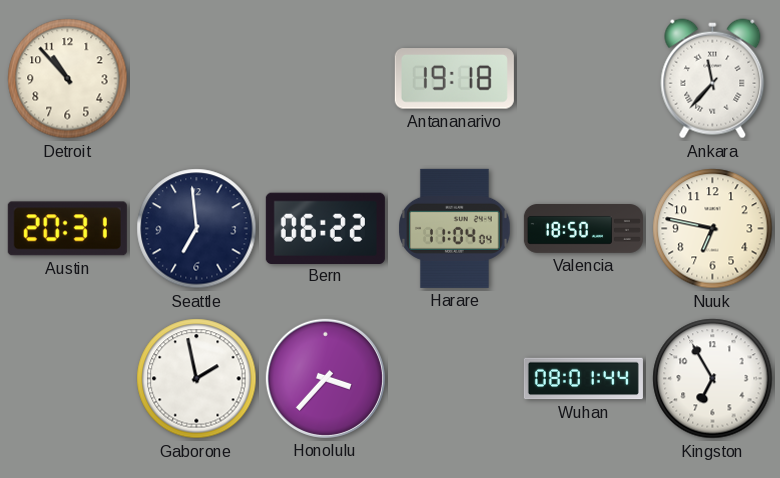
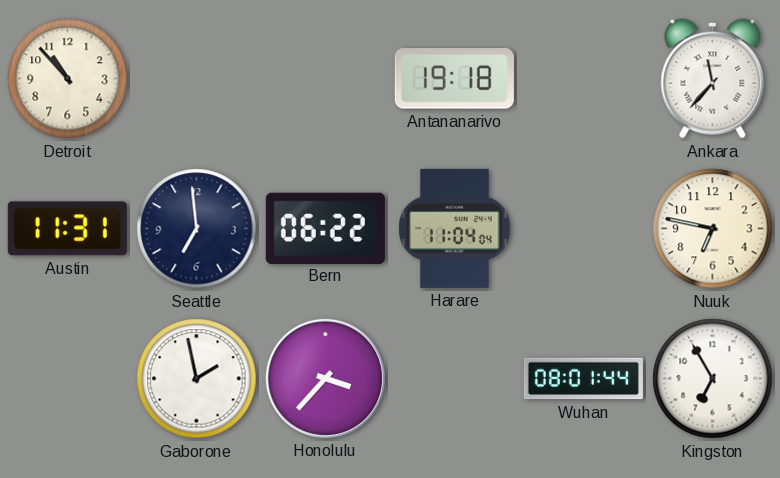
Austin: 20:31 -> 11:31 (67, 229)
Valencia: 18:50 -> none (583, 229)
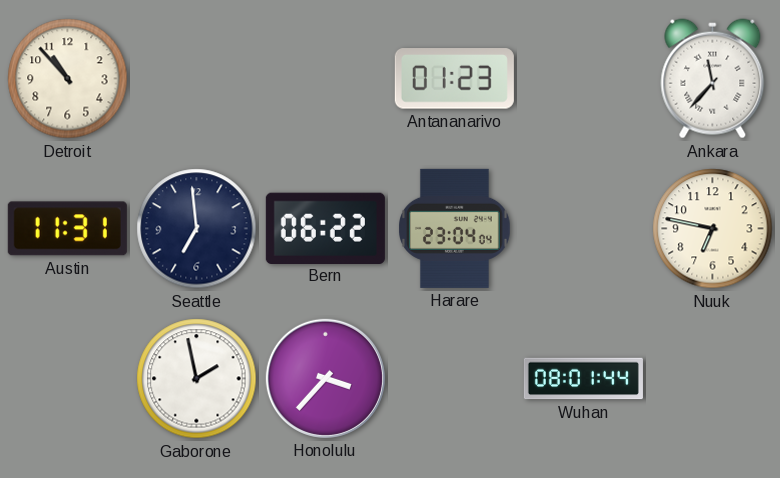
Antananarivo: 19:18 -> 01:23 (454, 79)
Harare: 11:04 -> 23:04 (455, 228)
Kingston: 6:55 -> none (713, 379)
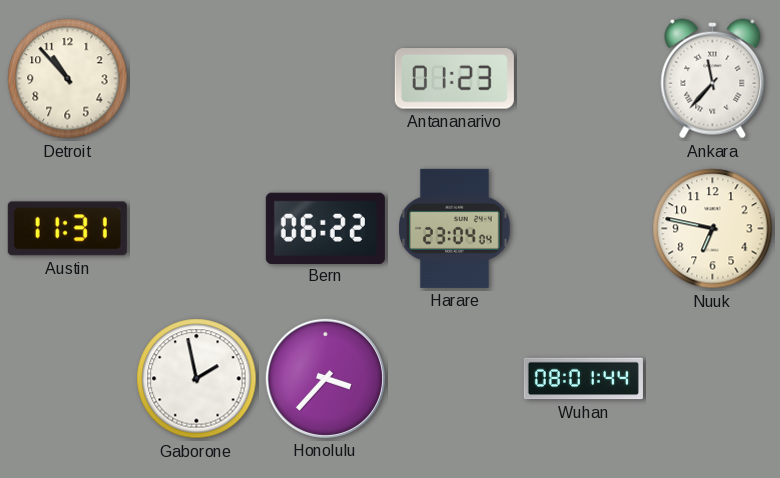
Seattle: 6:59 -> none (197, 229)
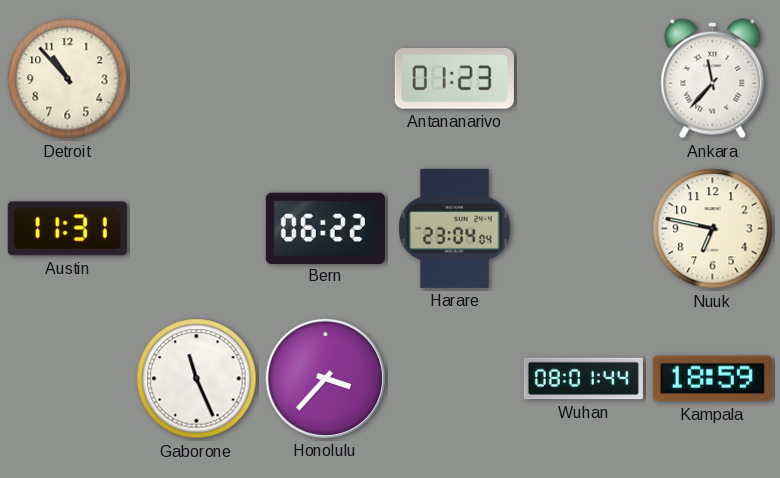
Gaborone: 1:58 -> 11:26 (197, 379)
Kampala: none -> 18:59 (712, 379)
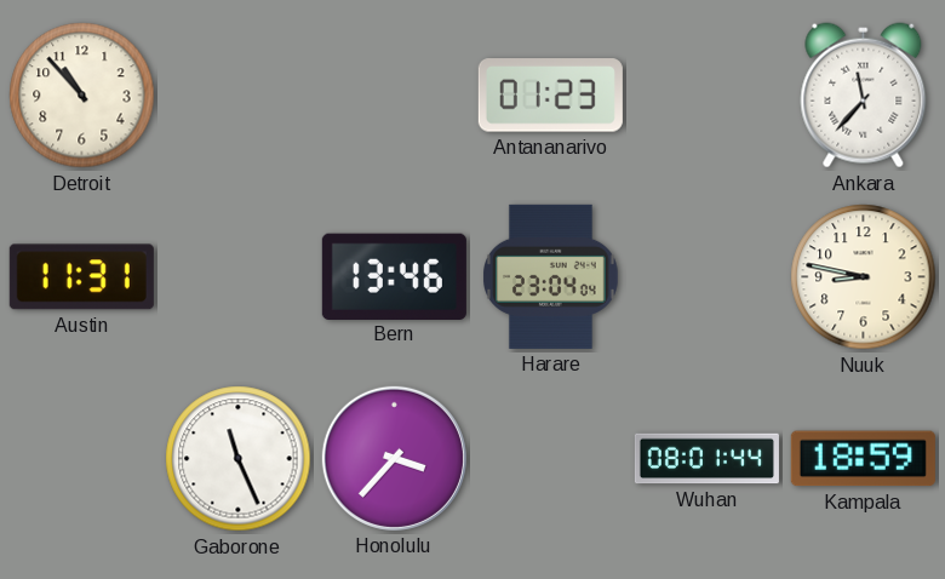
Bern: 06:22 -> 13:46 (394, 276)
Nuuk: 6:47 -> 8:47 (864, 277)
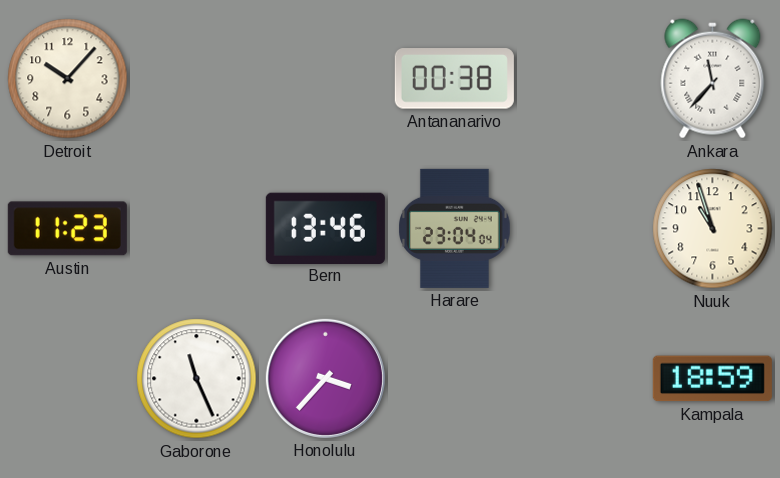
Detroit: 10:53 -> 10:07 (68, 79)
Antananarivo: 01:23 -> 00:38 (454, 79)
Austin: 11:31 -> 11:23 (67, 229)
Nuuk: 8:47 -> 10:57 (713, 229)
Wuhan: 08:01 -> none (706, 459)
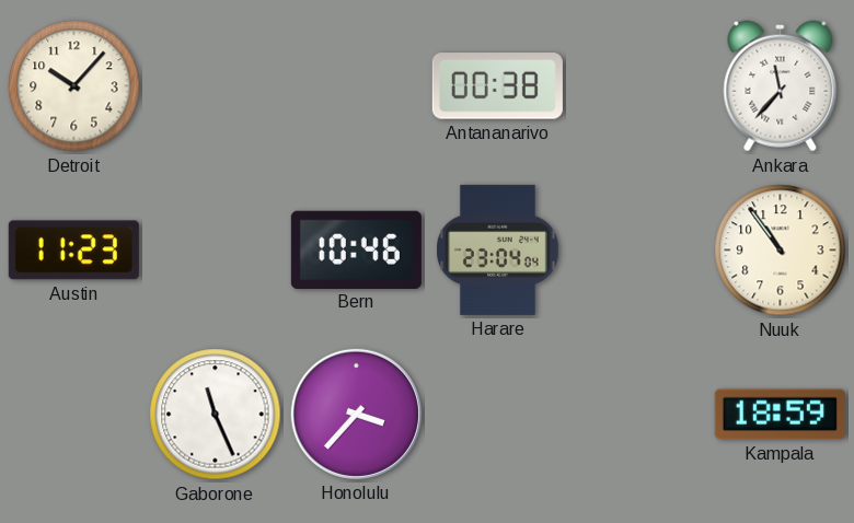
Bern: 13:46 -> 10:46 (356, 249)
Nuuk: 10:57 -> 10:54 (781, 251)
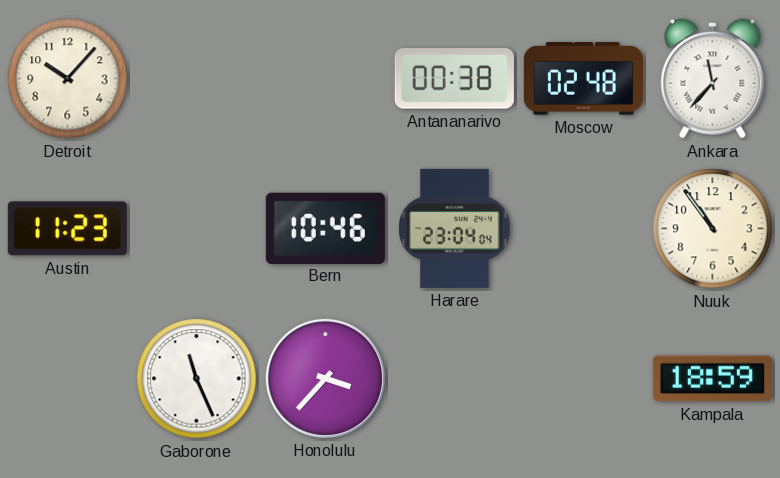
Moscow: none -> 02:48 (583, 79)
